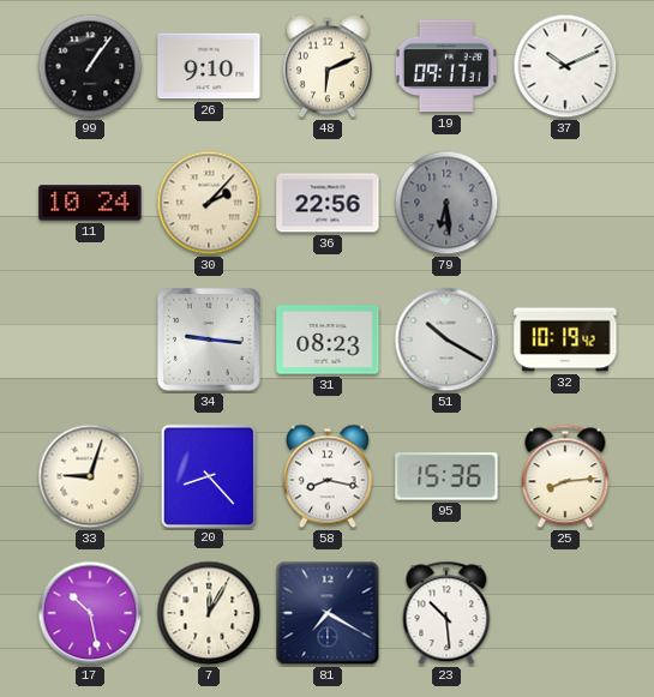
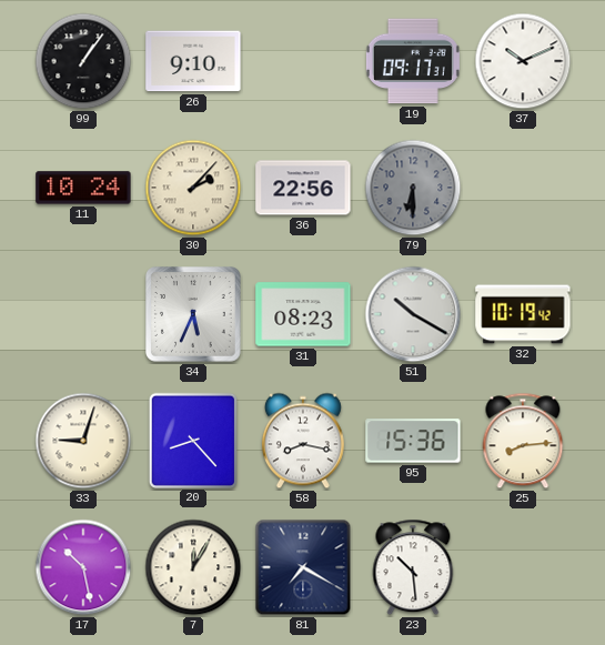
48: 6:11 -> none (328, 66)
79: 6:29 -> 6:30 (413, 188)
34: 9:16 -> 5:34 (194, 315)
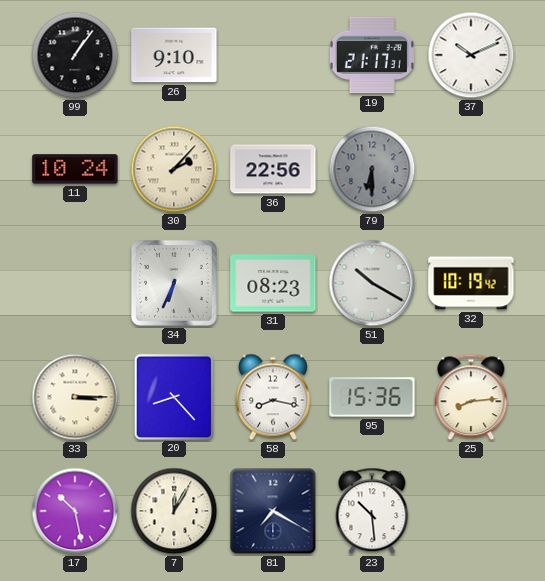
19: 09:17 -> 21:17 (372, 55)
34: 5:34 -> 6:34 (175, 284)
33: 9:03 -> 3:15 (75, 397)
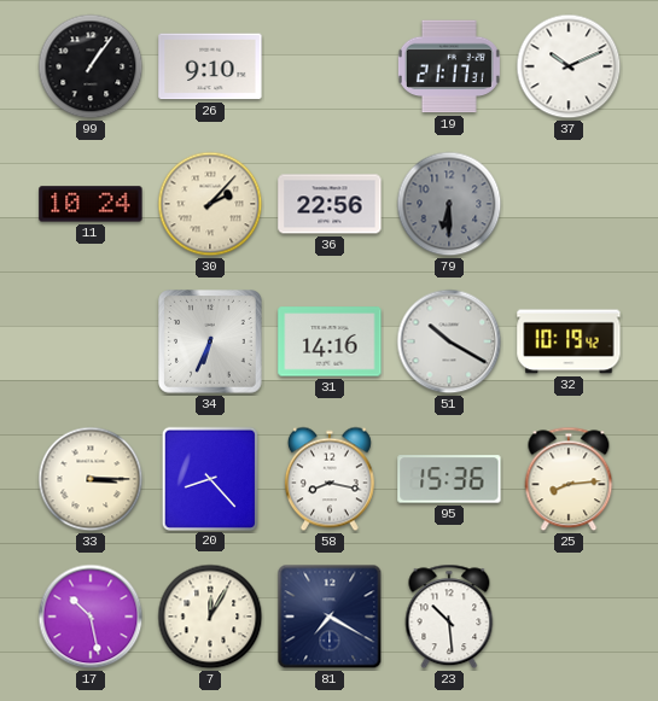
31: 08:23 -> 14:16 (330, 341)
